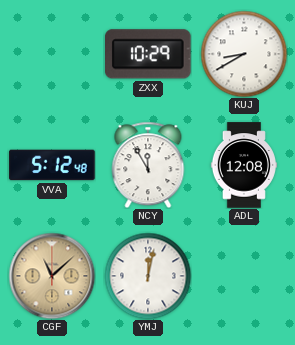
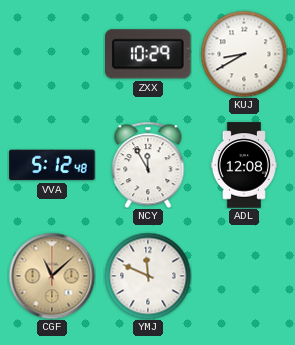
YMJ: 12:02 -> 11:49 (148, 276)
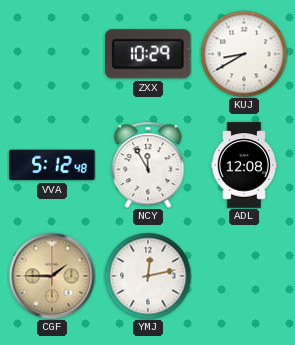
CGF: 11:08 -> 1:45 (52, 276)
YMJ: 11:49 -> 12:13 (148, 276)
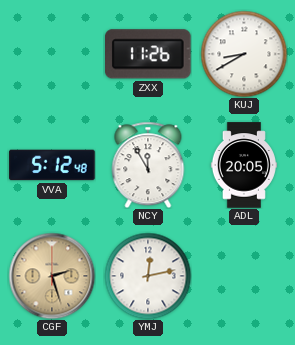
ZXX: 10:29 -> 11:26 (149, 54)
ADL: 12:08 -> 20:05 (243, 165)
CGF: 1:45 -> 2:27 (52, 276)
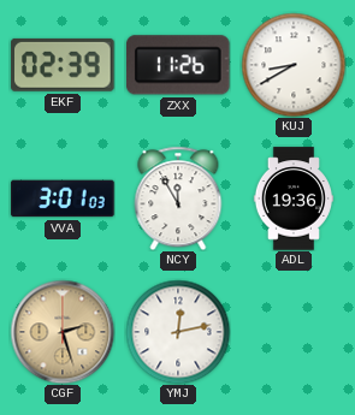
EKF: none -> 02:39 (63, 65)
VVA: 5:12 -> 3:01 (63, 198)
ADL: 20:05 -> 19:36 (292, 198)
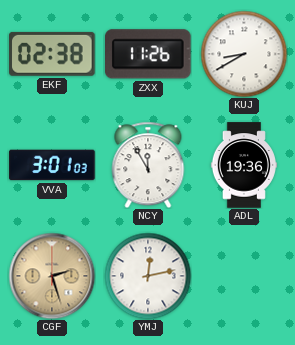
EKF: 02:39 -> 02:38 (52, 54)
